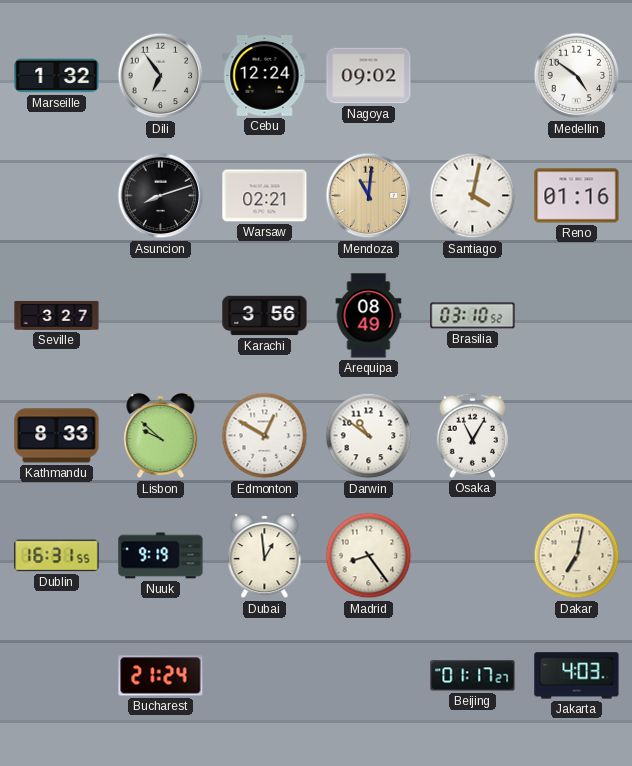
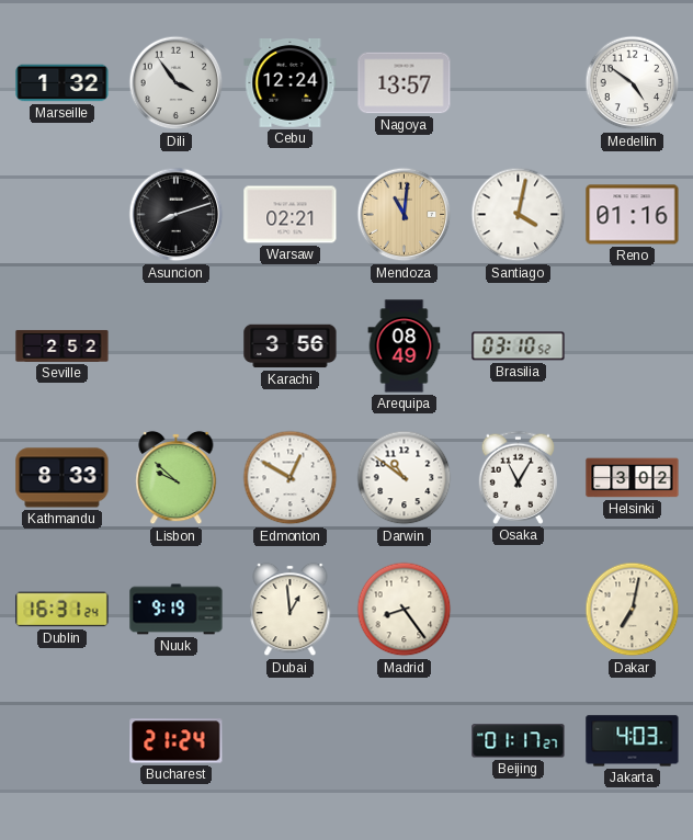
Dili: 6:54 -> 3:54 (177, 83)
Nagoya: 09:02 -> 13:57 (405, 83)
Seville: 3:27 -> 2:52 (63, 345)
Helsinki: none -> 3:02 (633, 478)
Dublin: 16:31:55 -> 16:31:24 (63, 610)
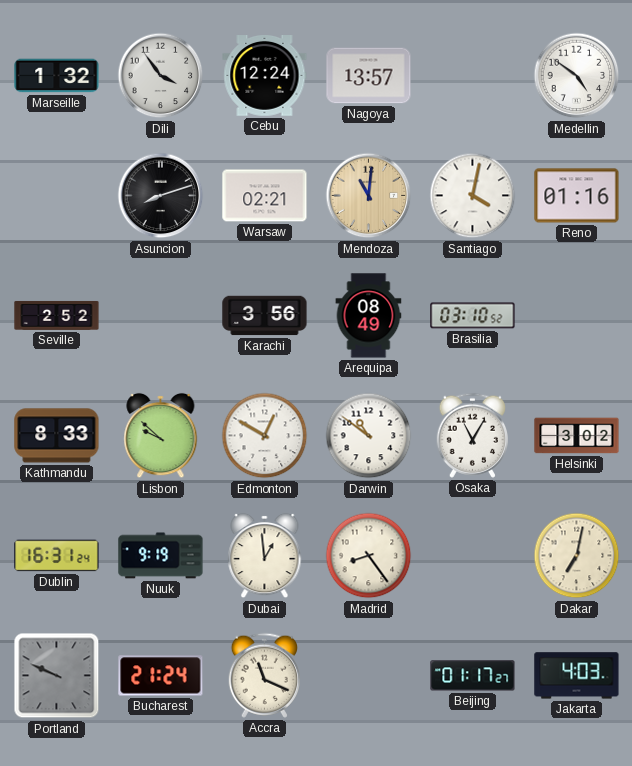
Portland: none -> 9:49 (57, 676)
Accra: none -> 11:19 (264, 675)
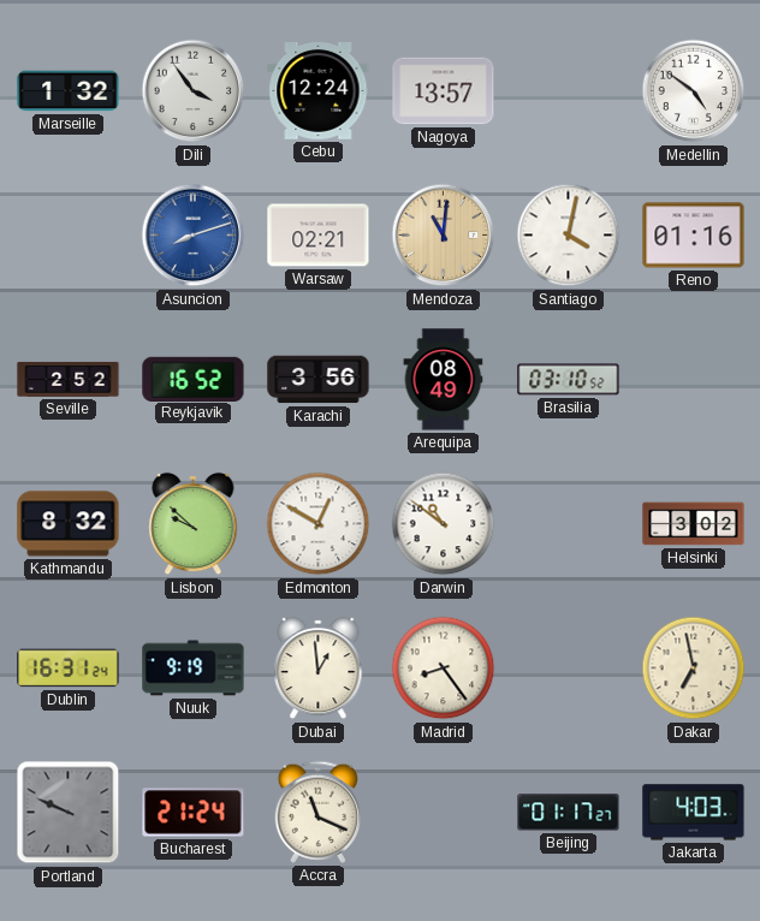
Asuncion dial: black -> blue (194, 236)
Reykjavik: none -> 16:52 (194, 379)
Kathmandu: 8:33 -> 8:32 (69, 524)
Osaka: 11:05 -> none (472, 435)
Dakar: 7:02 -> 6:58 (694, 669)
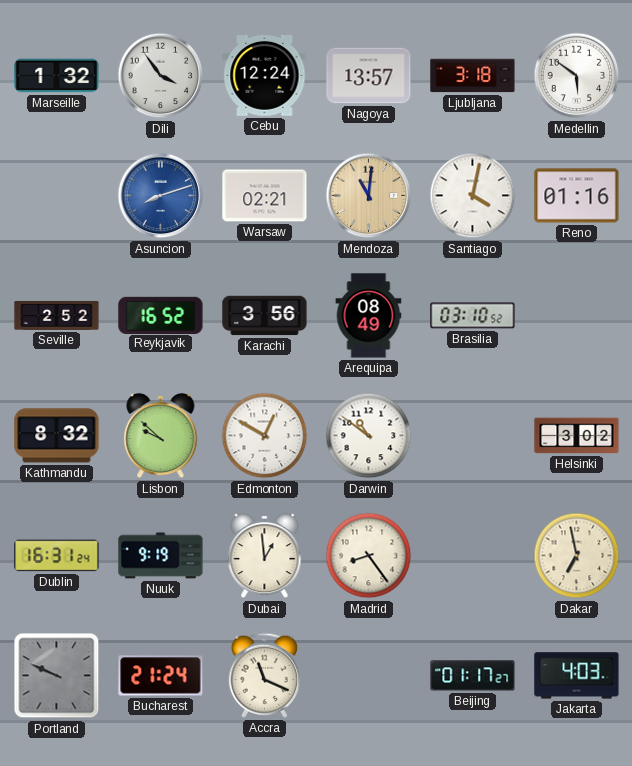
Ljubljana: none -> 3:18 (473, 76)
Medellin: 4:51 -> 5:51 (577, 76)
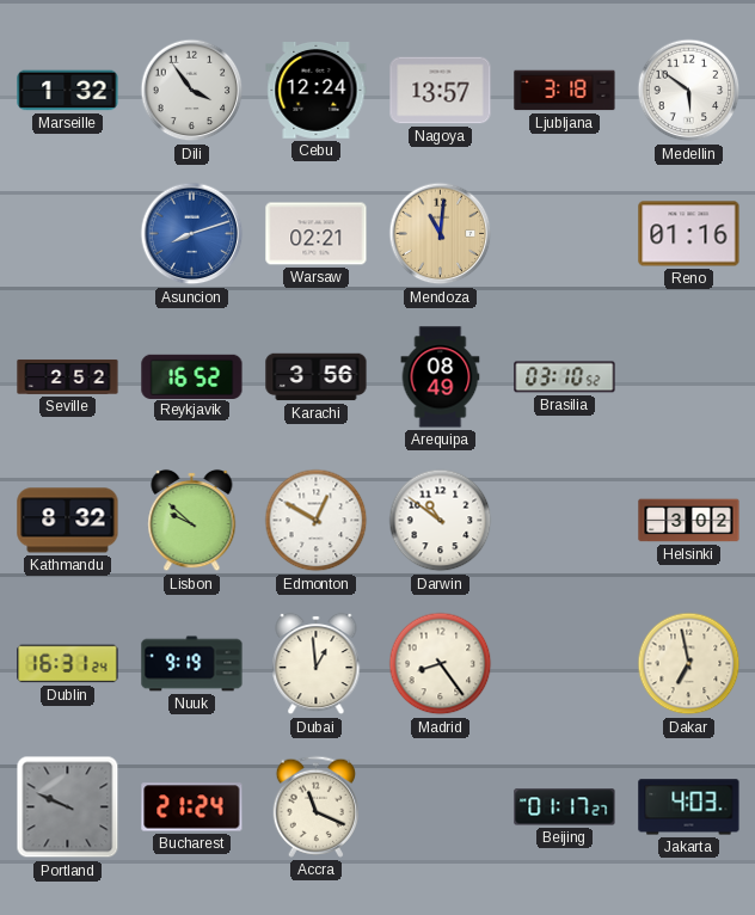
Santiago: 4:02 -> none (473, 196)
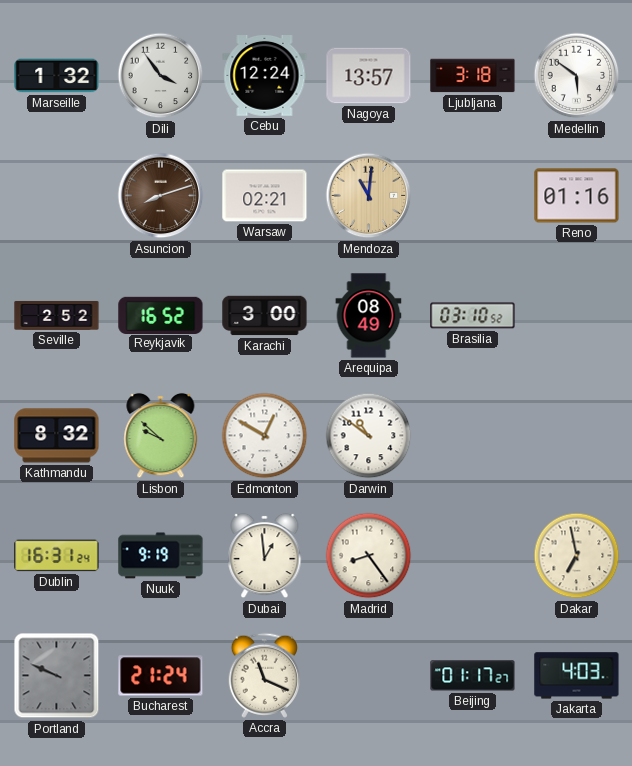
Asuncion dial: blue -> brown (161, 196)
Karachi: 3:56 -> 3:00 (265, 316)
Helsinki: 3:02 -> none (689, 521)
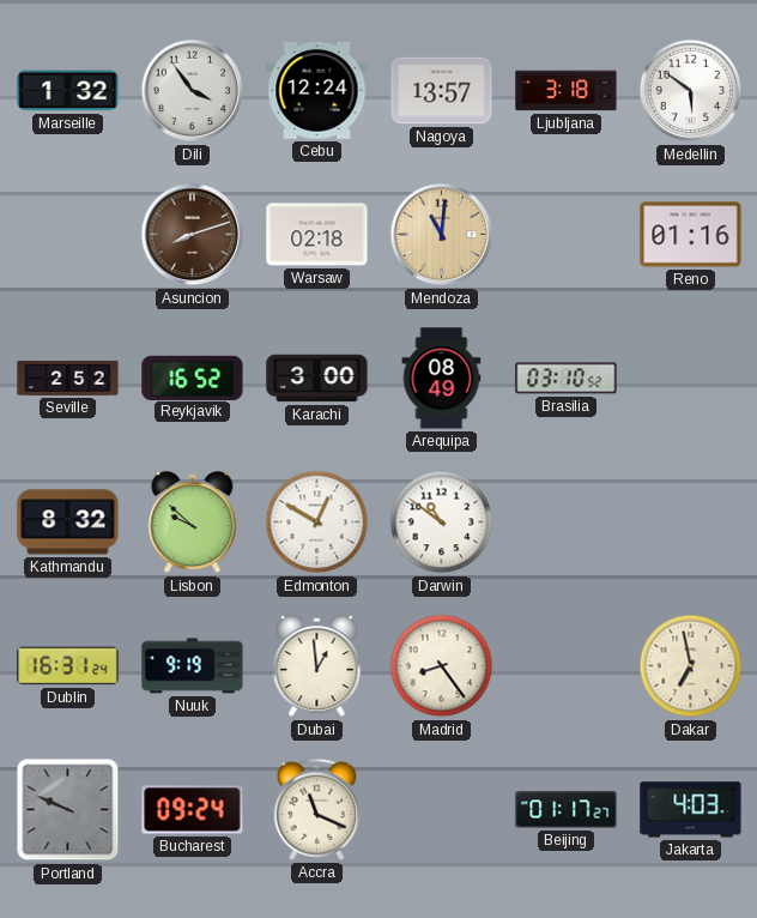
Warsaw: 02:21 -> 02:18 (317, 235)
Bucharest: 21:24 -> 09:24 (193, 810)
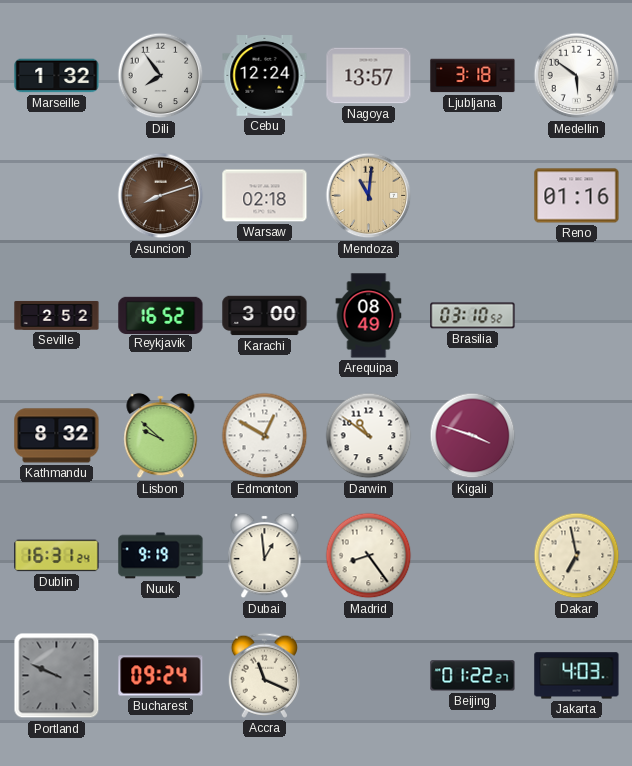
Dili: 3:54 -> 7:54 (161, 76)
Kigali: none -> 3:48 (473, 436)
Beijing: 01:17 -> 01:22 (473, 676)
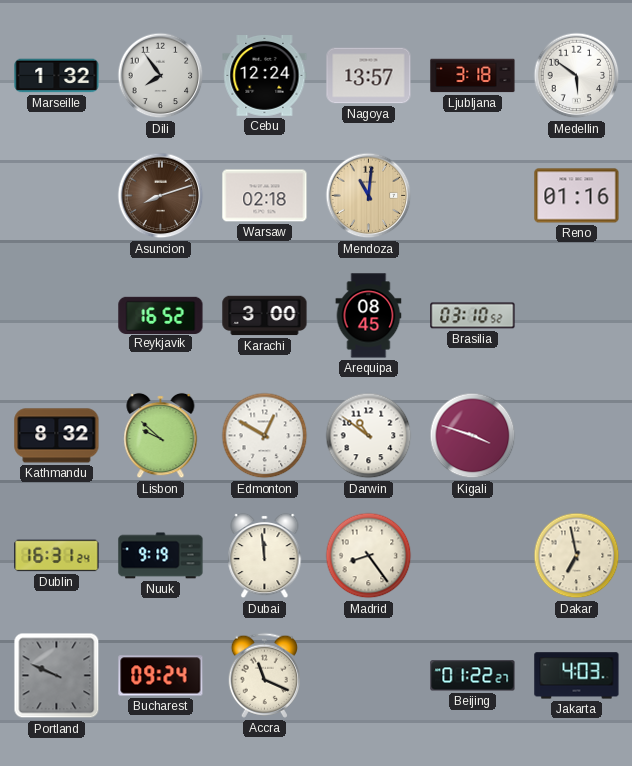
Seville: 2:52 -> none (57, 315)
Arequipa: 08:49 -> 08:45 (369, 316)
Dubai: 12:59 -> 11:59 (265, 556)
